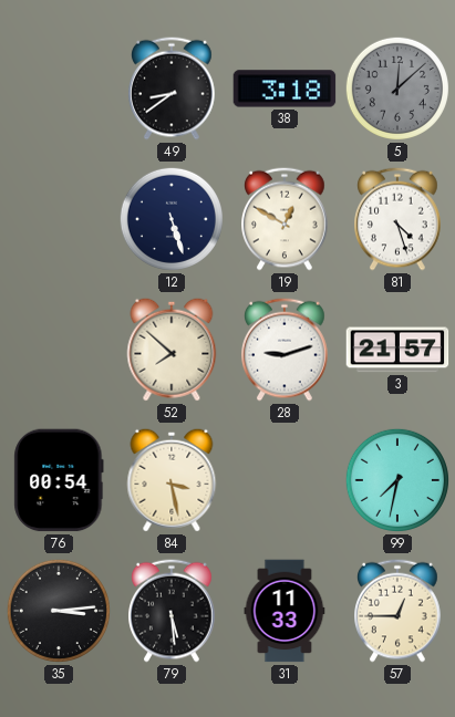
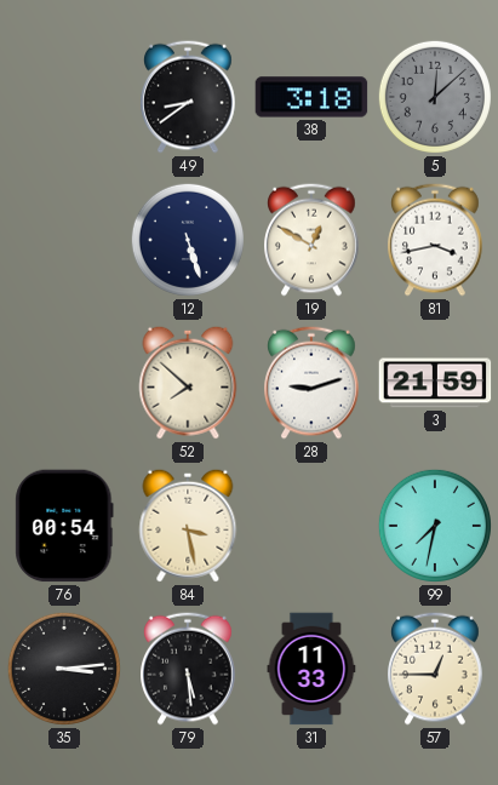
81: 4:27 -> 3:43 (436, 240)
3: 21:57 -> 21:59 (435, 383)
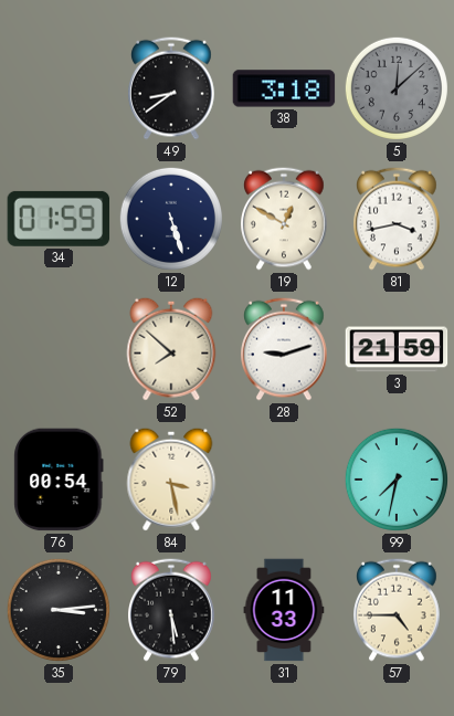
34: none -> 01:59 (59, 219)
57: 12:45 -> 4:45 (398, 610)
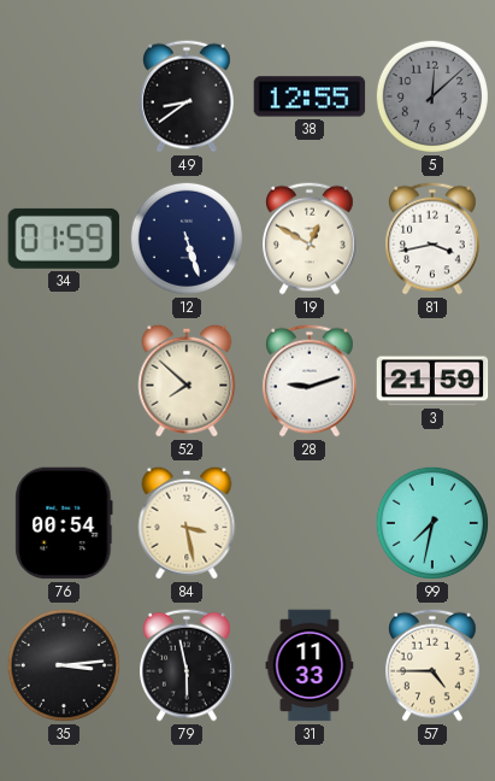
38: 3:18 -> 12:55 (310, 96)
79: 5:29 -> 5:58 (188, 665)
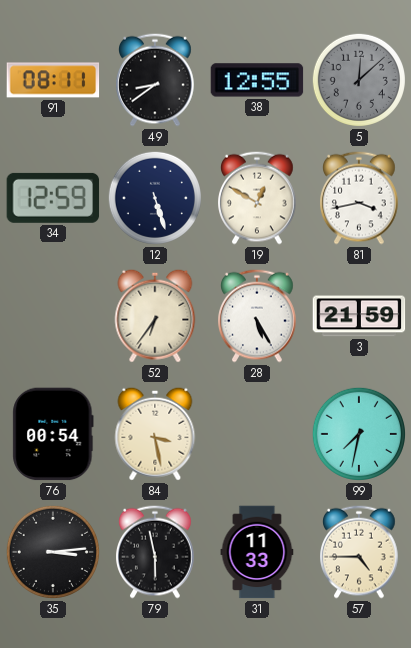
91: none -> 08:11 (53, 80)
34: 01:59 -> 12:59 (53, 198)
52: 7:52 -> 6:36 (155, 316)
28: 9:12 -> 5:25 (258, 316)
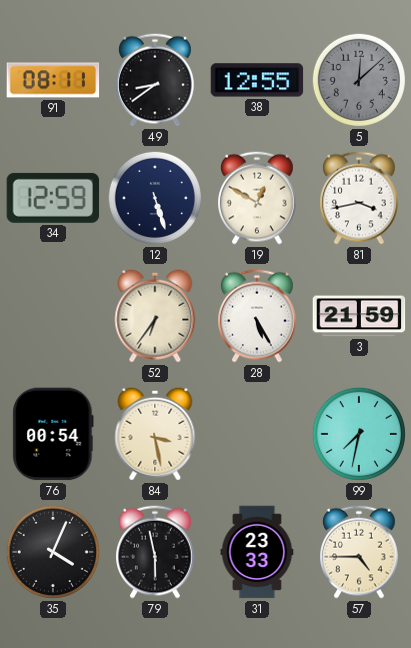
35: 3:14 -> 4:04 (53, 552)
31: 11:33 -> 23:33 (257, 552)
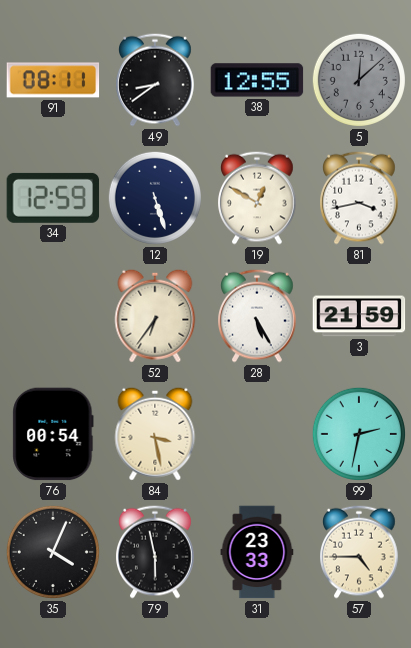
99: 7:32 -> 2:32 (359, 434)
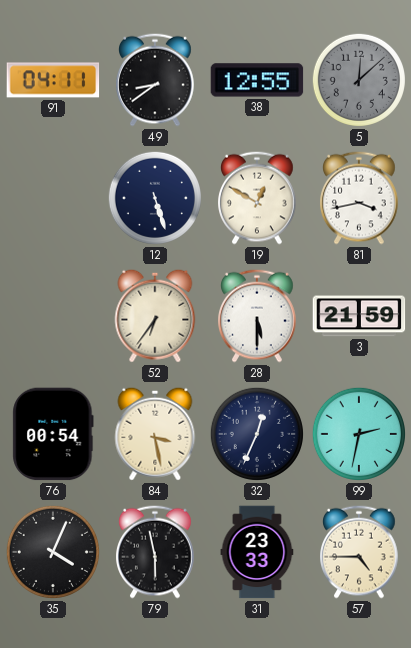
91: 08:11 -> 04:11 (53, 80)
34: 12:59 -> none (53, 198)
28: 5:25 -> 5:30 (258, 316)
32: none -> 12:34 (257, 434)
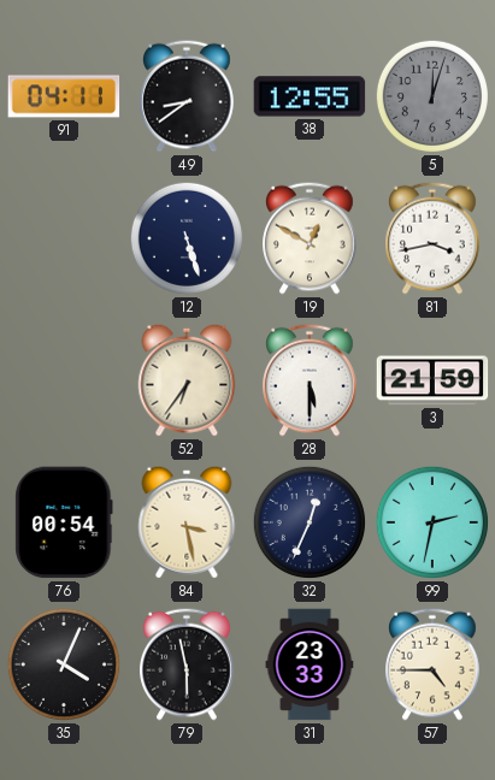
5: 12:08 -> 12:03 (432, 96)
